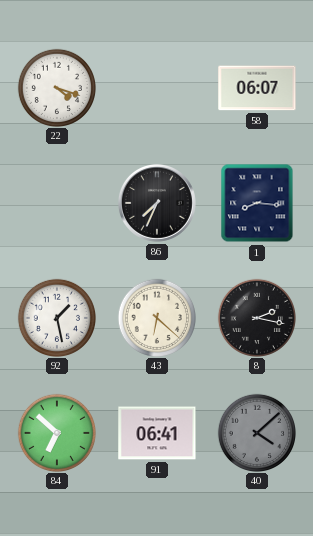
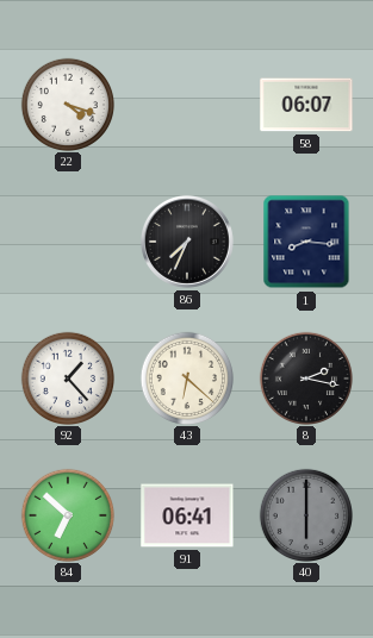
92: 1:28 -> 1:23 (67, 377)
40: 4:08 -> 6:00 (305, 514)
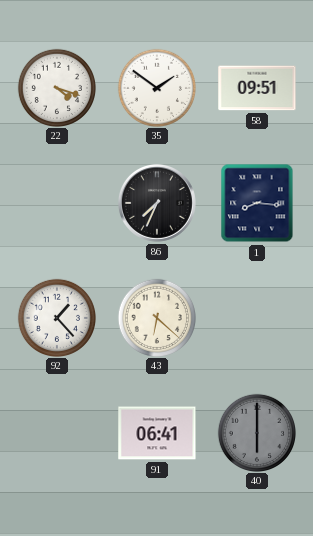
35: none -> 1:51 (156, 87)
58: 06:07 -> 09:51 (257, 88)
8: 2:17 -> none (305, 377)
84: 6:52 -> none (67, 514)
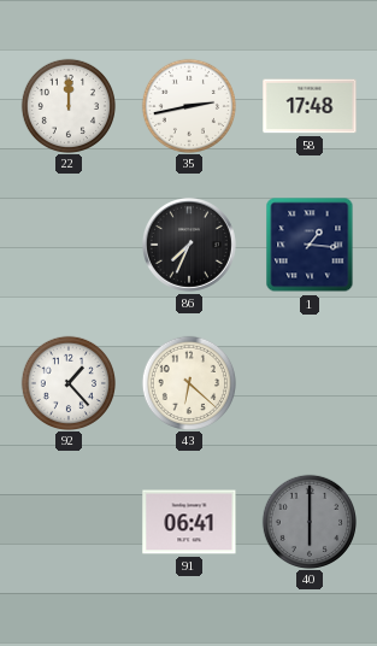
22: 4:18 -> 12:00 (67, 105)
35: 1:51 -> 2:43 (188, 105)
58: 09:51 -> 17:48 (310, 106)
1: 8:16 -> 1:16 (310, 245)
